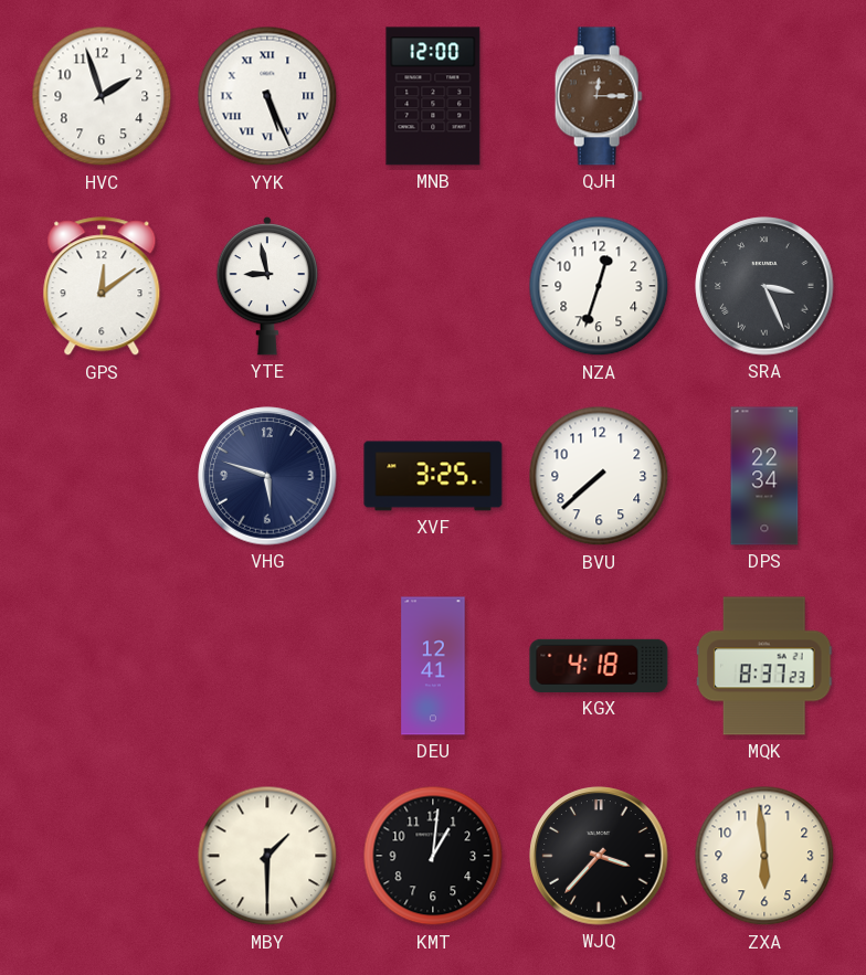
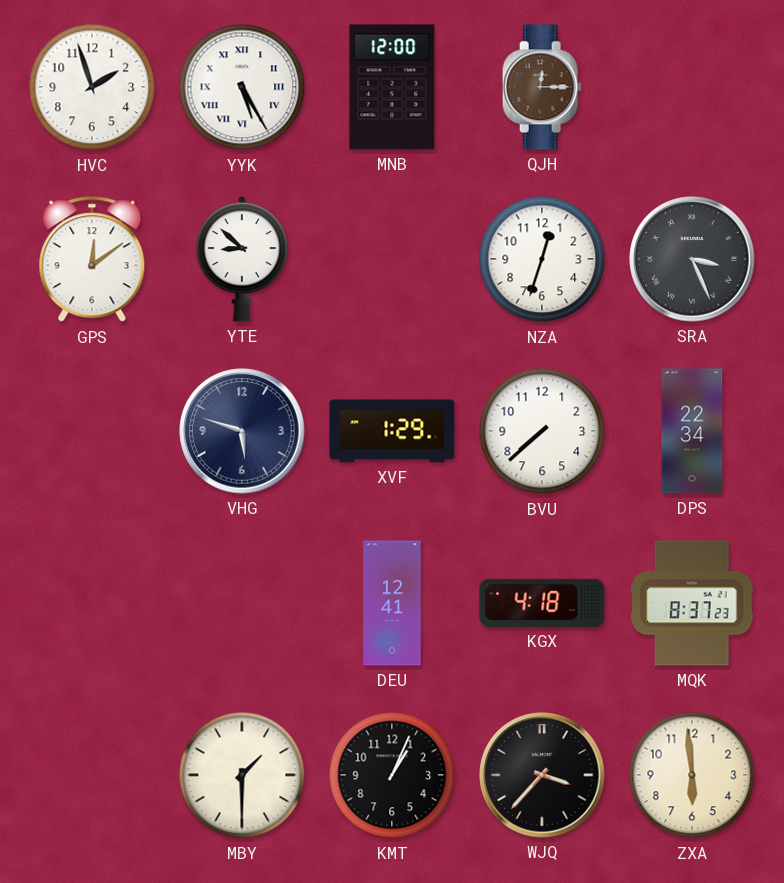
YYK: 5:26 -> 5:25 (242, 87)
YTE: 8:58 -> 8:52 (242, 259)
XVF: 3:25 -> 1:29 (392, 431)
KMT: 1:01 -> 1:04 (392, 775)
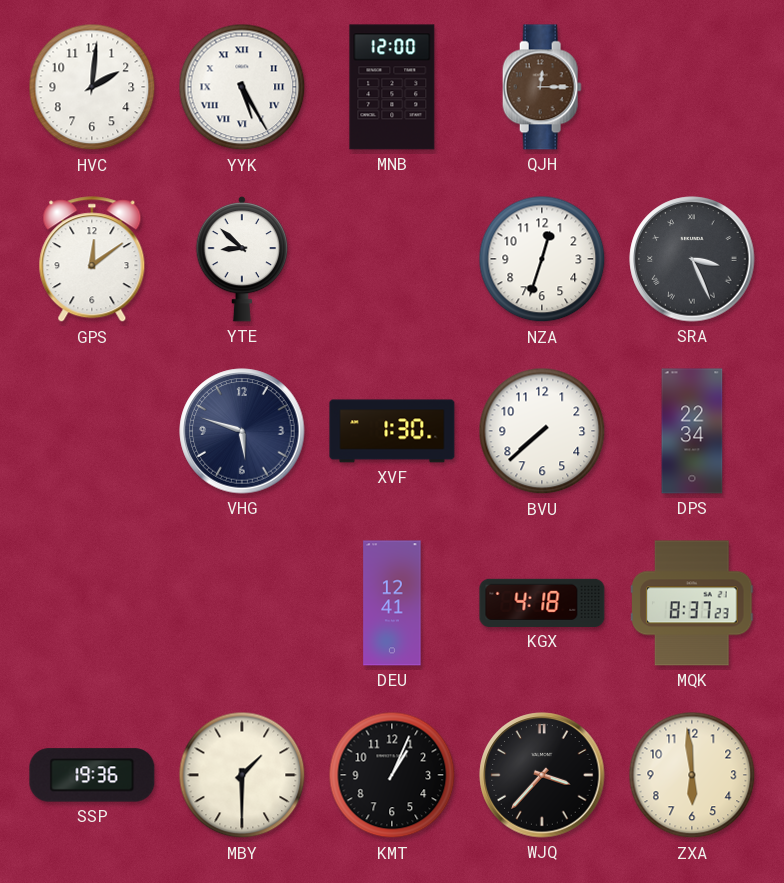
HVC: 1:57 -> 2:01 (92, 87)
XVF: 1:29 -> 1:30 (392, 431)
SSP: none -> 19:36 (92, 775)
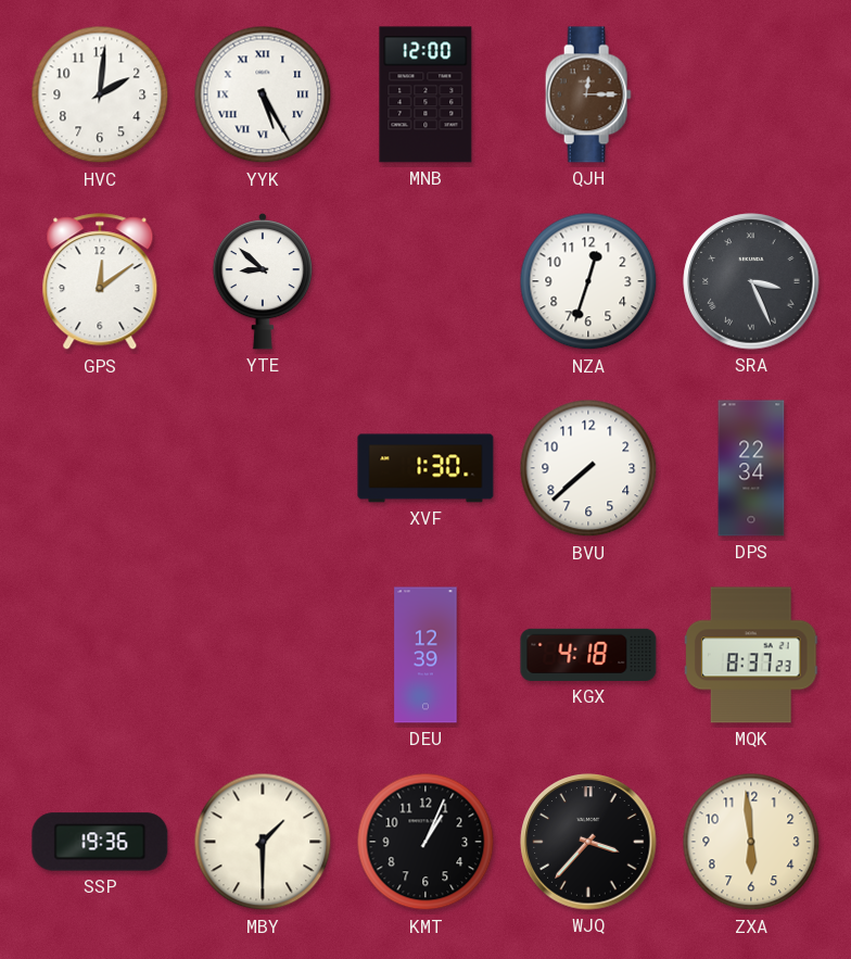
VHG: 5:48 -> none (242, 431)
DEU: 12:41 -> 12:39 (426, 655)
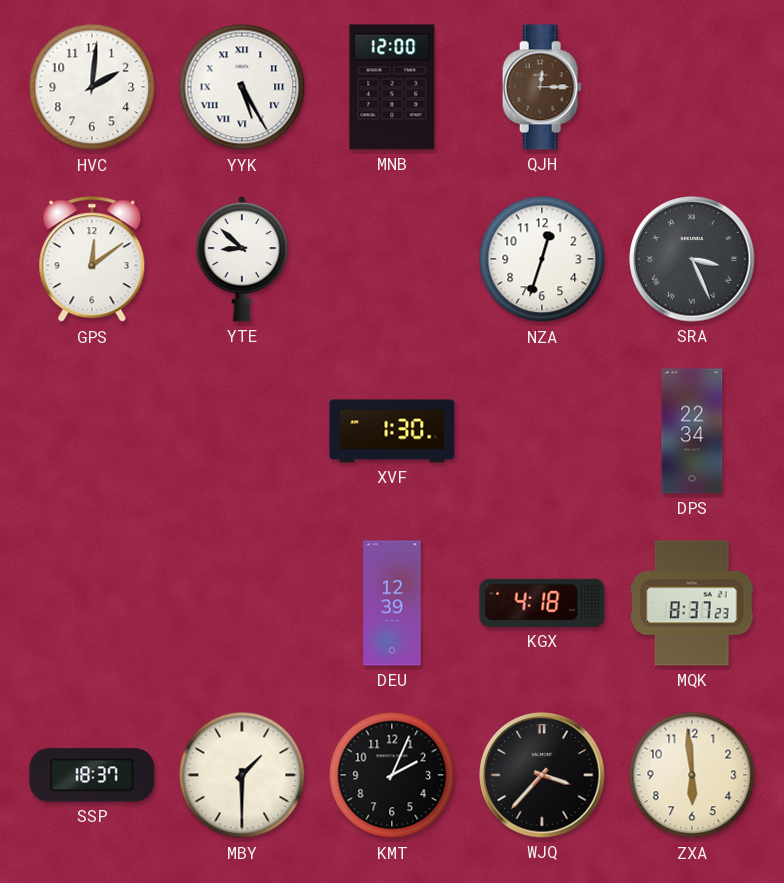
BVU: 7:38 -> none (588, 468)
SSP: 19:36 -> 18:37 (92, 775)
KMT: 1:04 -> 2:04 (392, 775)
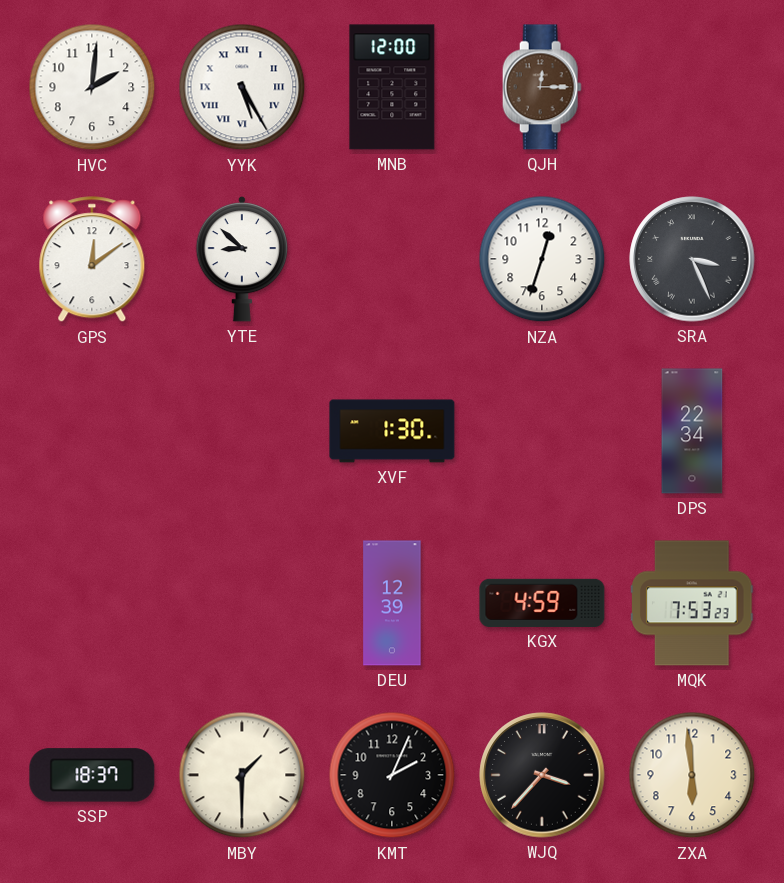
KGX: 4:18 -> 4:59 (542, 603)
MQK: 8:37 -> 7:53 (693, 603)
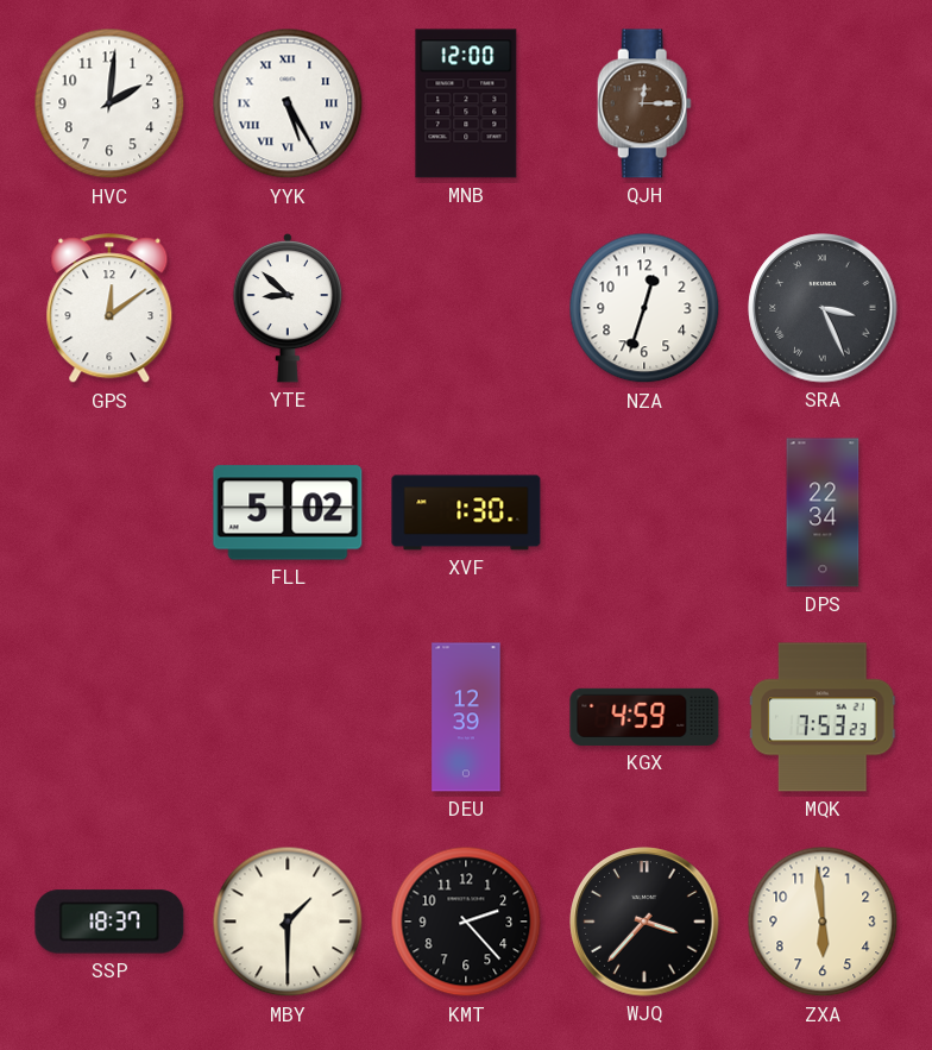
FLL: none -> 5:02 (288, 513)
KMT: 2:04 -> 2:23 (466, 922)
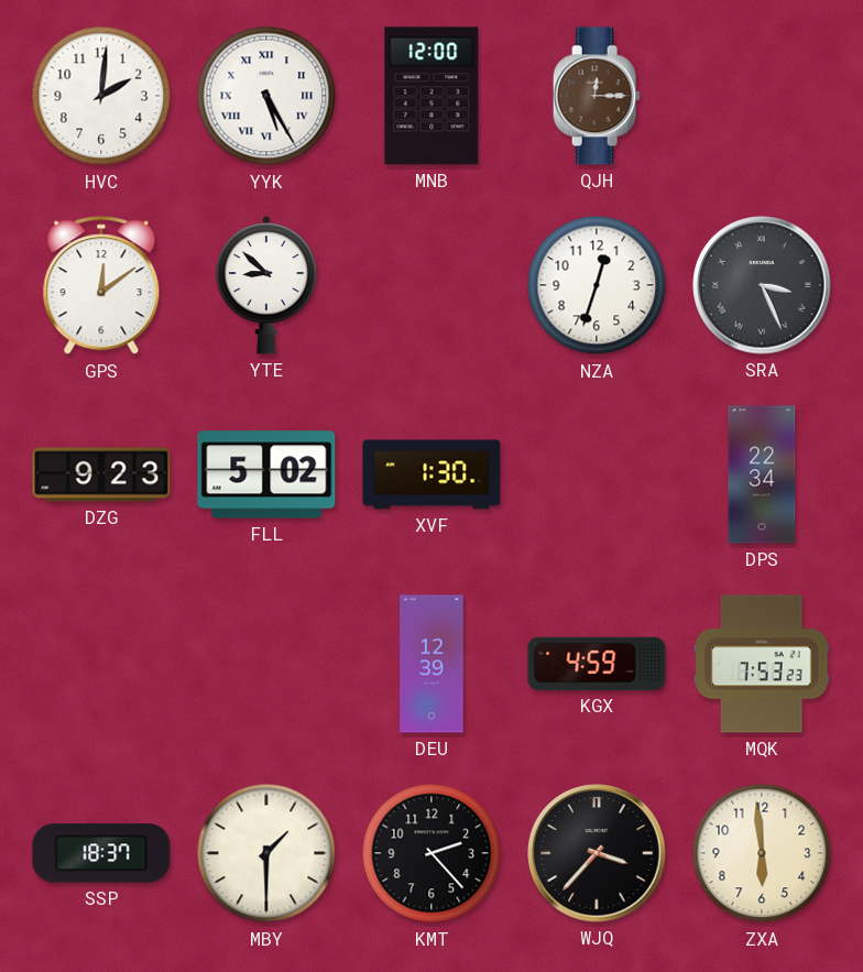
DZG: none -> 9:23 (101, 474)
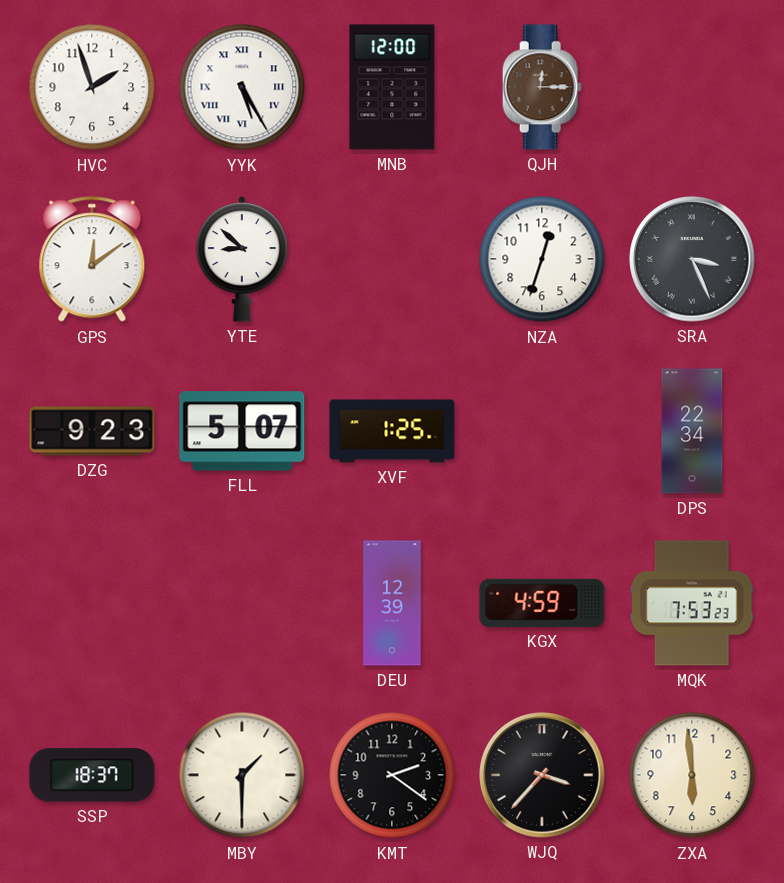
HVC: 2:01 -> 1:57 (92, 87)
FLL: 5:02 -> 5:07 (242, 431)
XVF: 1:30 -> 1:25 (392, 431)
KMT: 2:23 -> 2:21 (392, 775)
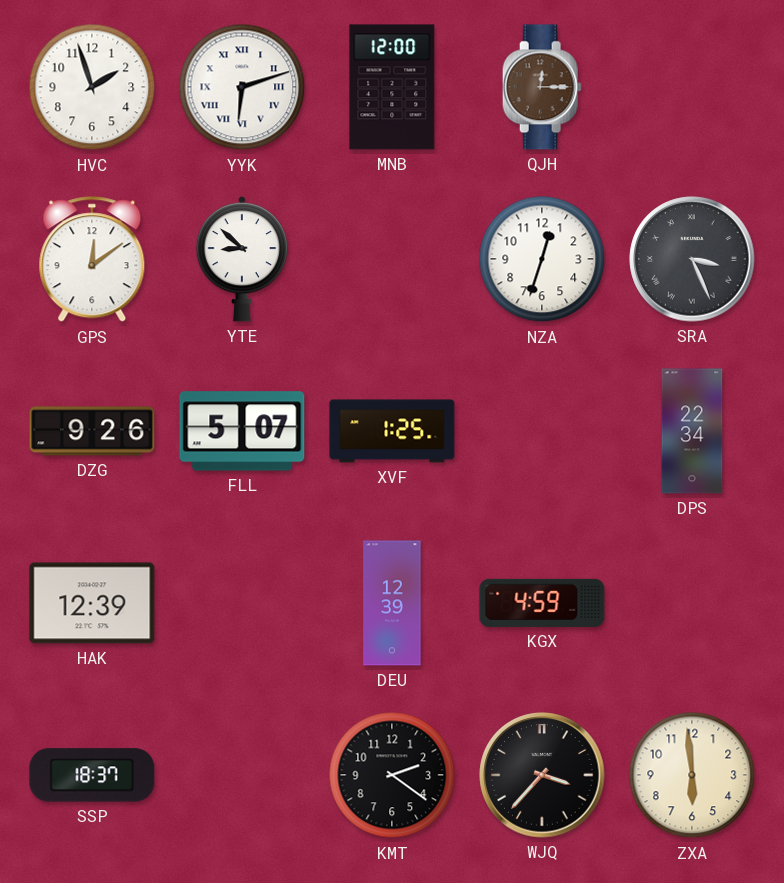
YYK: 5:25 -> 6:12 (242, 87)
DZG: 9:23 -> 9:26 (92, 431)
HAK: none -> 12:39 (92, 603)
MQK: 7:53 -> none (693, 603)
MBY: 1:30 -> none (242, 775)
